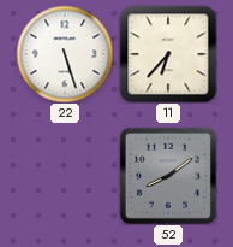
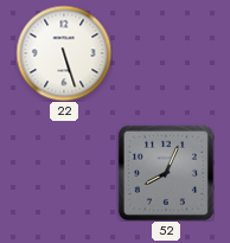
11: 6:37 -> none (168, 54)
52: 8:09 -> 8:04 (166, 173)
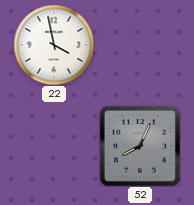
22: 5:27 -> 3:58 (54, 45)
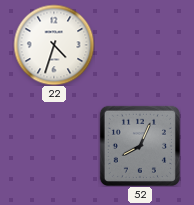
22: 3:58 -> 4:33 (54, 45)
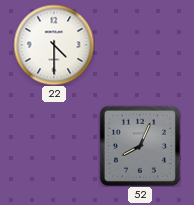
22: 4:33 -> 4:30 (54, 45)
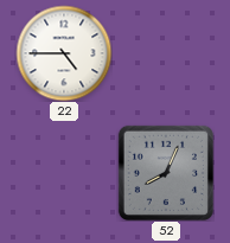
22: 4:30 -> 4:45 (64, 53)
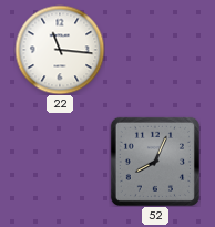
22: 4:45 -> 11:16 (60, 50)
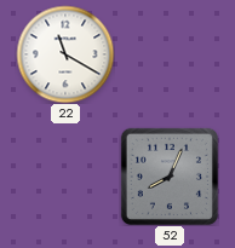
22: 11:16 -> 11:20 (65, 54)
